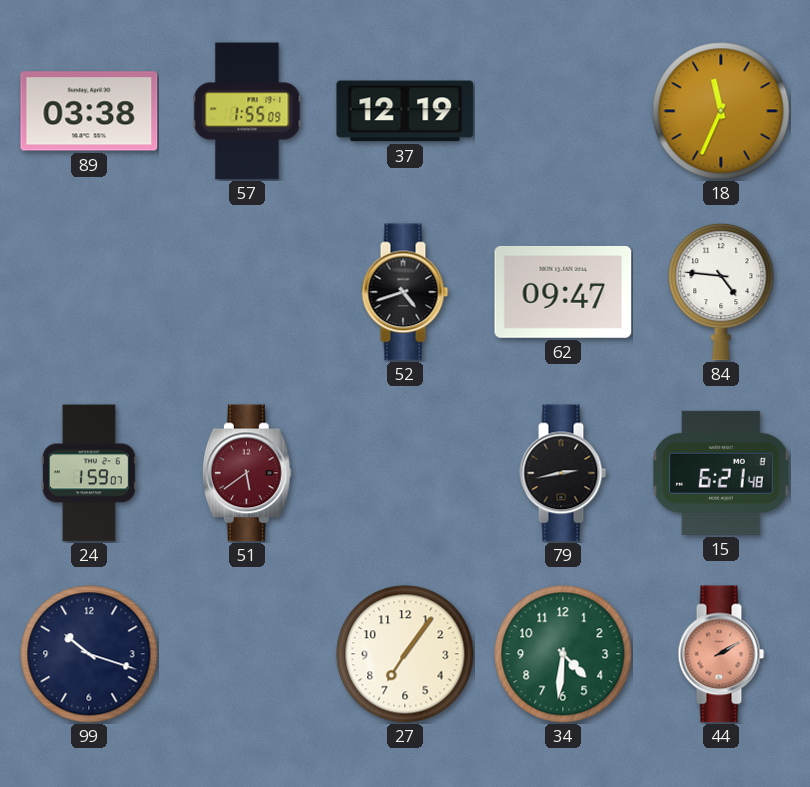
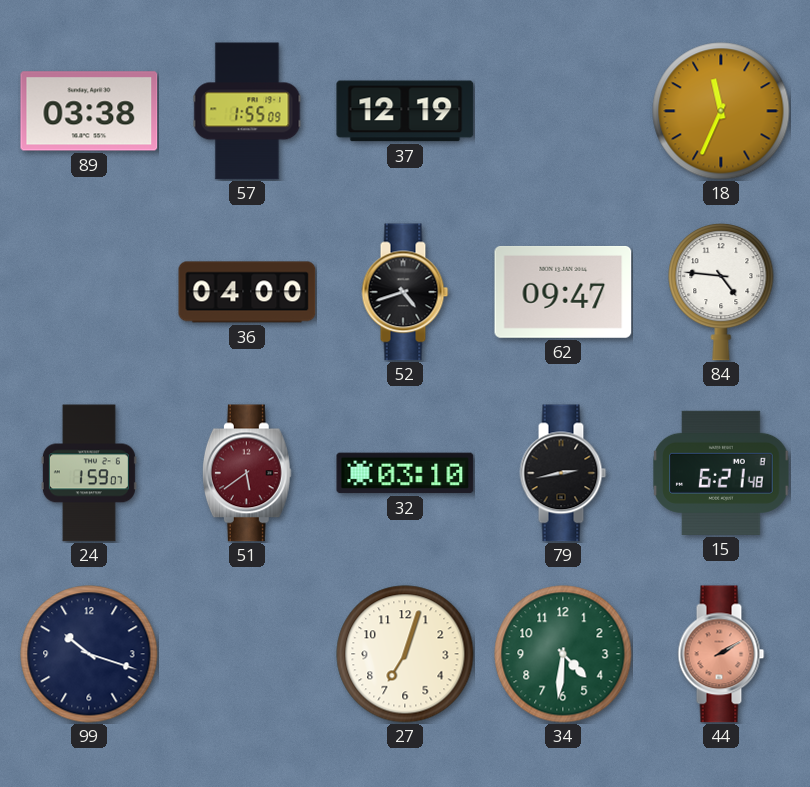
36: none -> 04:00 (247, 292)
32: none -> 03:10 (405, 473)
27: 7:06 -> 7:03 (405, 654)
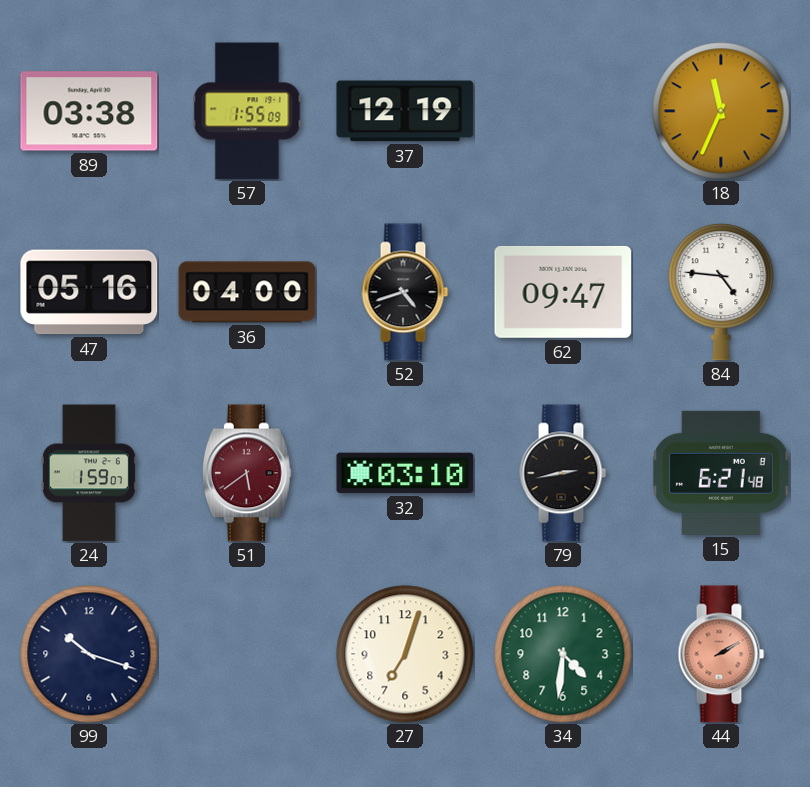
47: none -> 05:16 (89, 292)
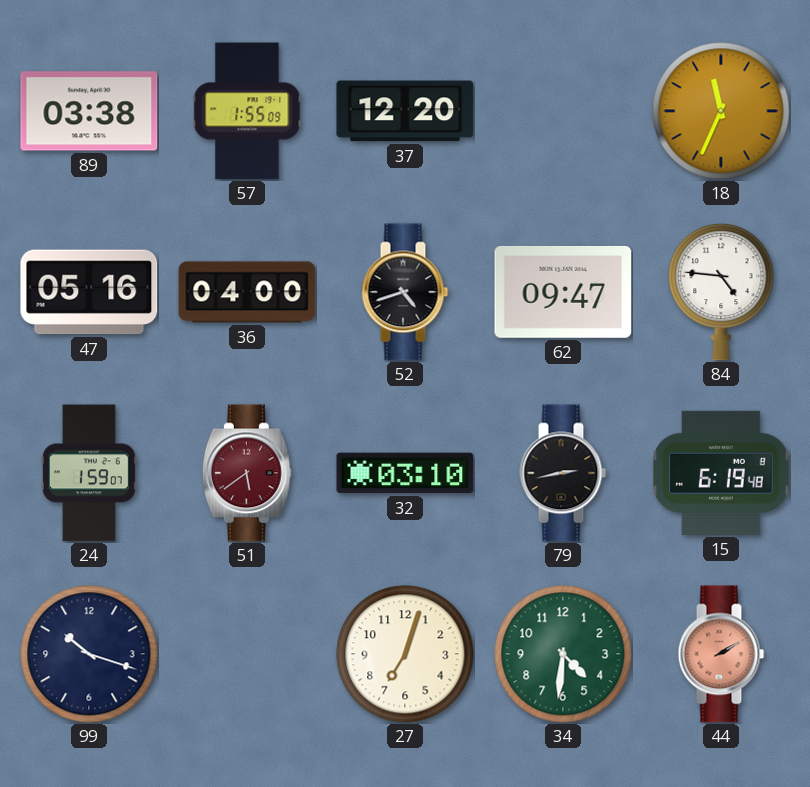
37: 12:19 -> 12:20 (405, 111)
15: 6:21 -> 6:19 (721, 473)
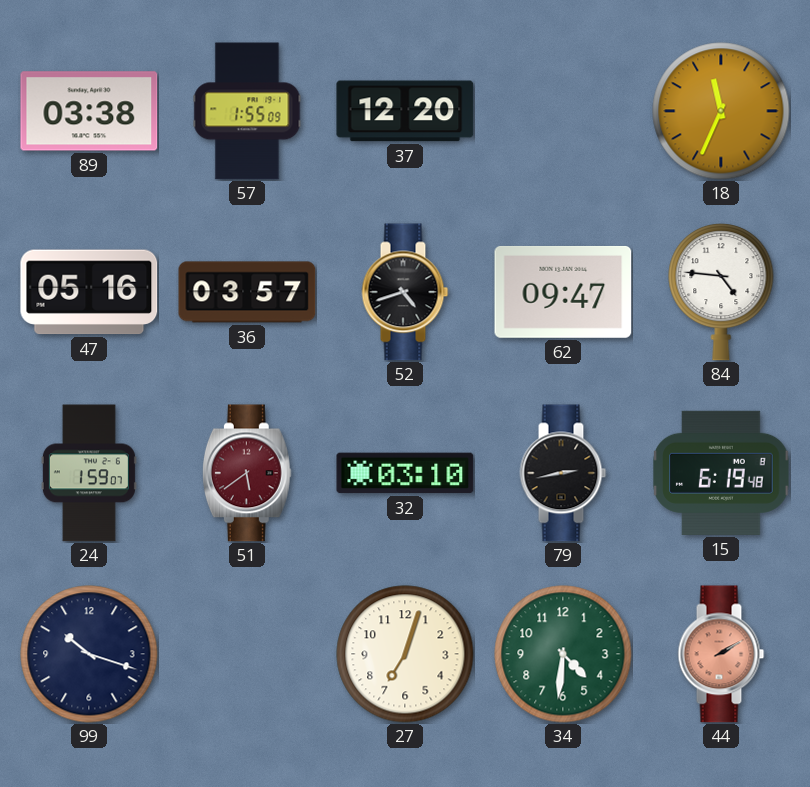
36: 04:00 -> 03:57 (247, 292)
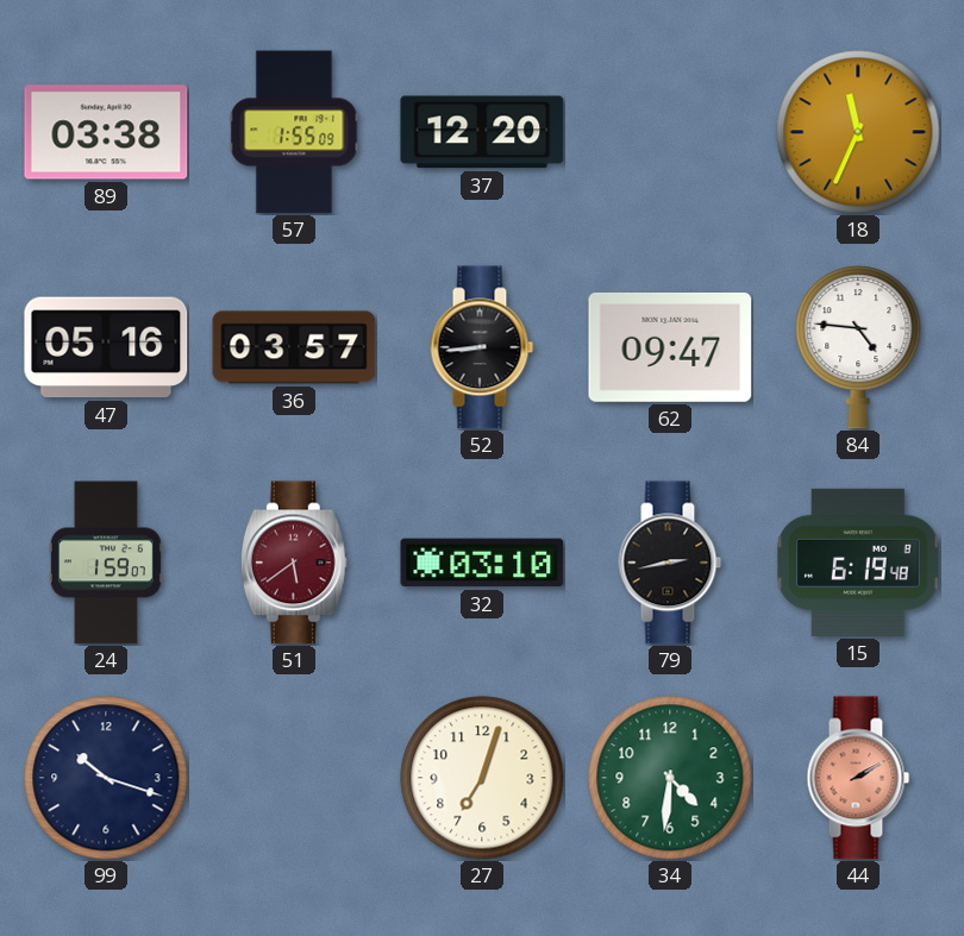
52: 4:42 -> 8:44 (482, 347)
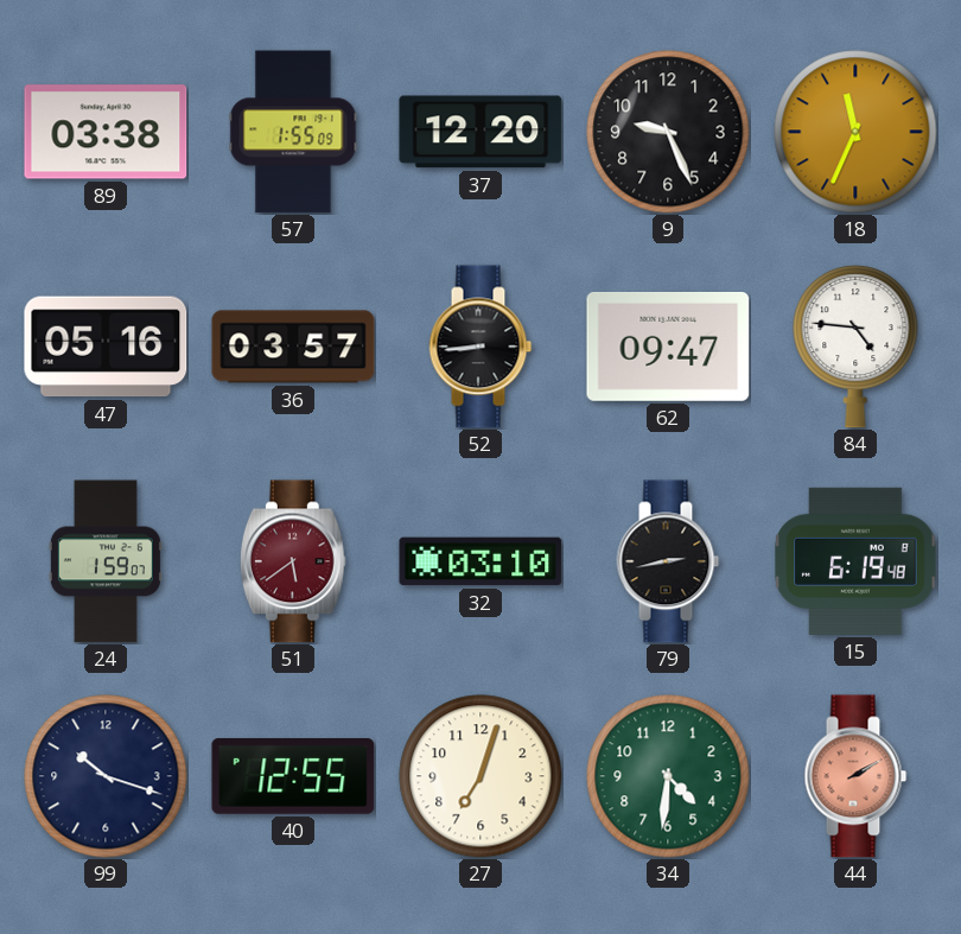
9: none -> 9:26 (668, 132)
40: none -> 12:55 (293, 776)
